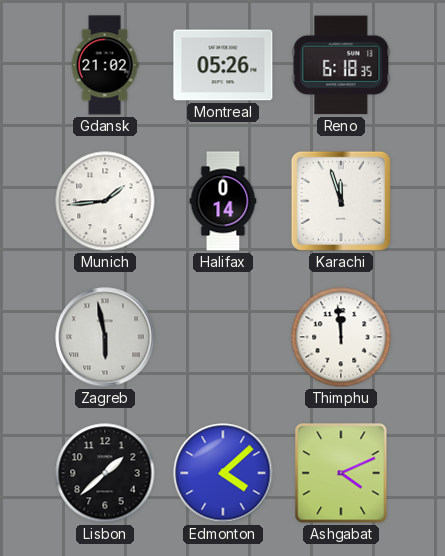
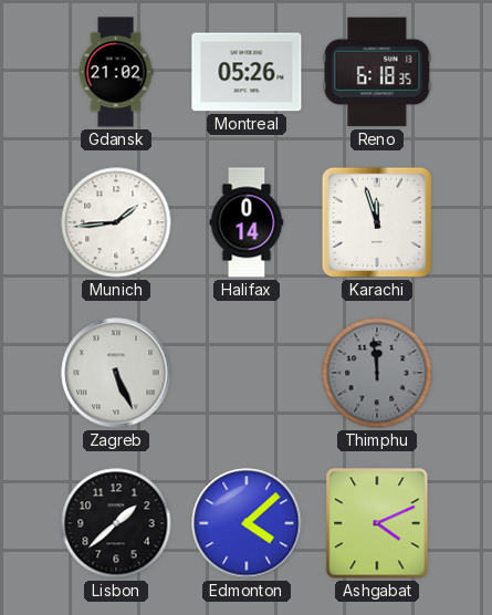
Zagreb: 5:58 -> 5:26 (116, 373)
Thimphu dial: white -> grey (377, 373)
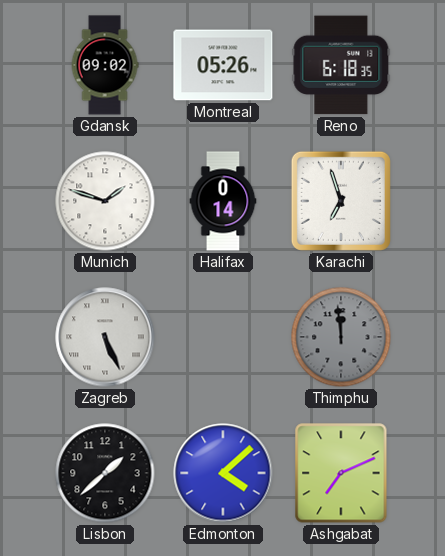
Gdansk: 21:02 -> 09:02 (105, 65)
Munich: 1:44 -> 1:48 (105, 201)
Karachi: 11:57 -> 6:57 (341, 201)
Ashgabat: 4:11 -> 7:11 (341, 473)
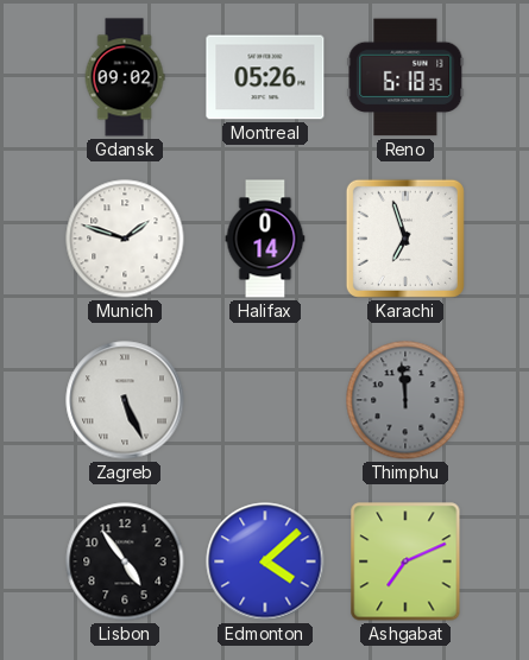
Lisbon: 1:38 -> 4:54 (125, 561)
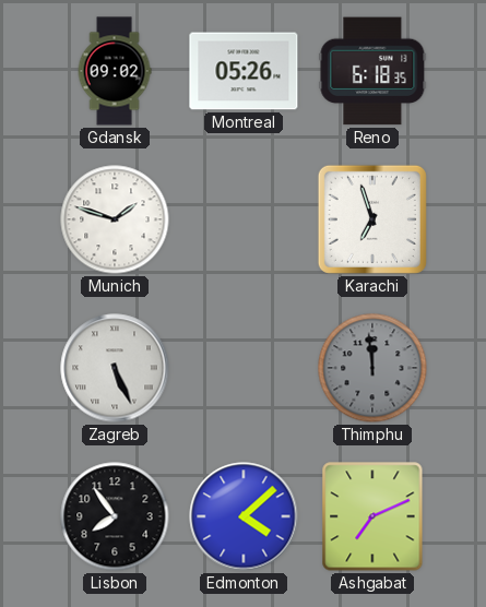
Halifax: 0:14 -> none (265, 239)
Lisbon: 4:54 -> 7:54 (115, 516)
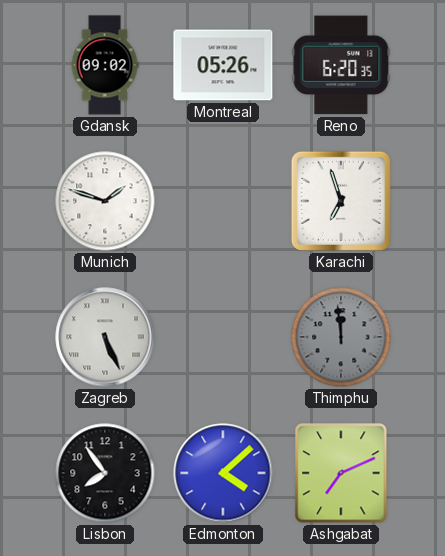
Reno: 6:18 -> 6:20 (341, 65)
